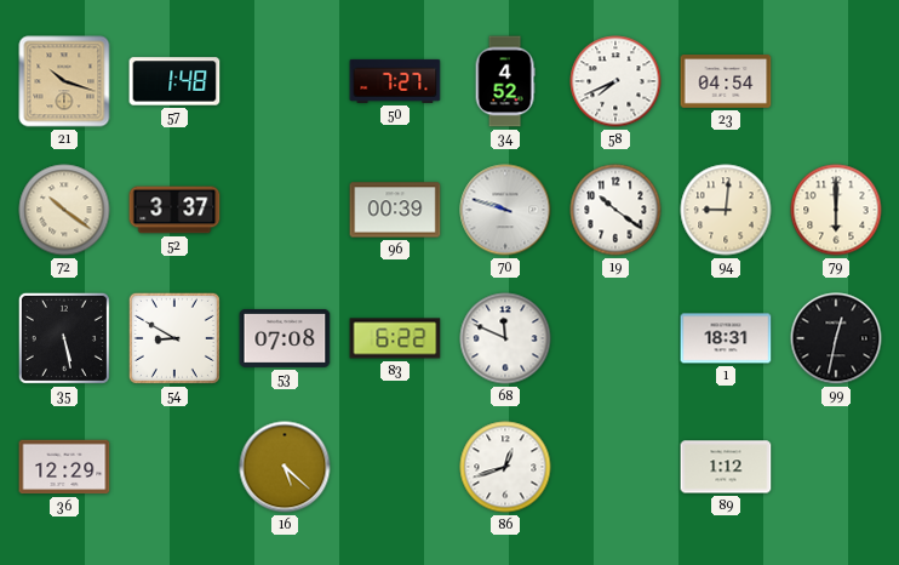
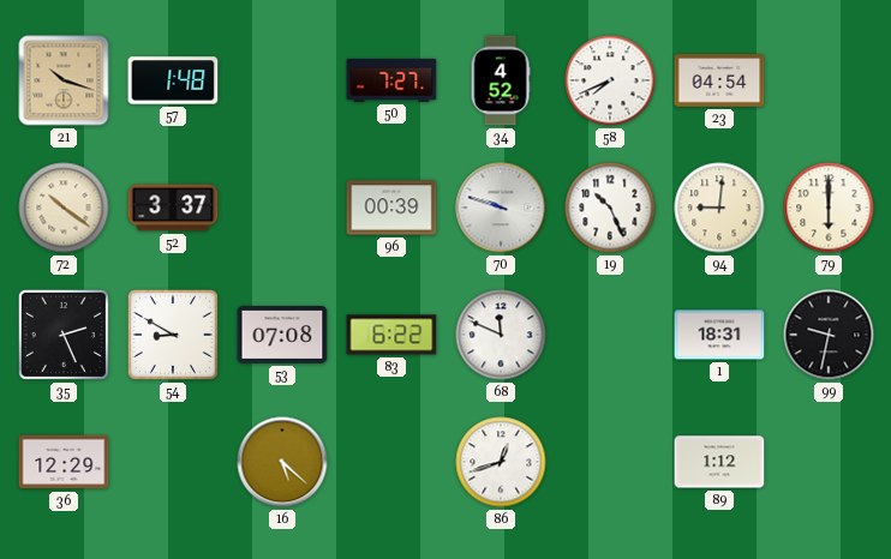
19: 10:21 -> 10:26 (610, 208)
35: 5:28 -> 2:26 (64, 335)
99: 12:32 -> 9:32 (829, 335)
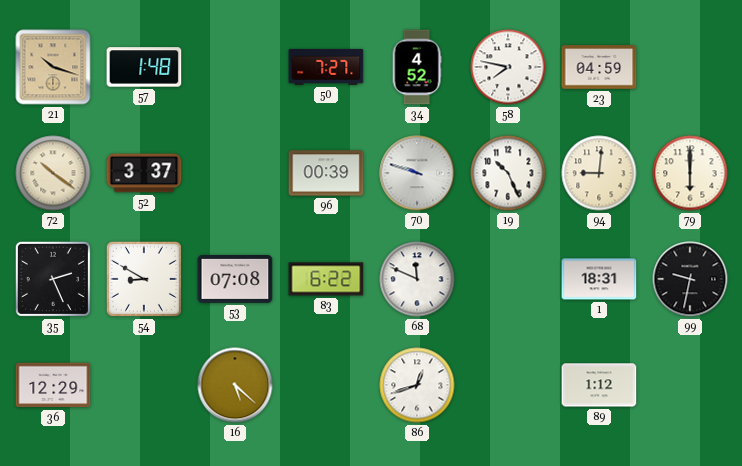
58: 7:41 -> 7:47 (508, 67)
23: 04:54 -> 04:59 (599, 67)
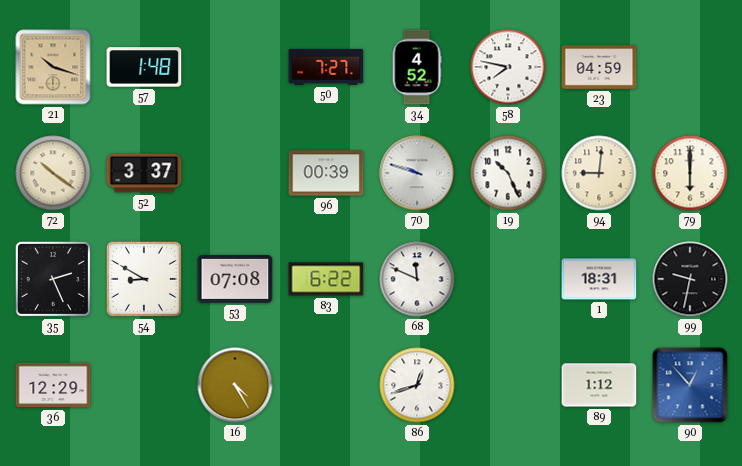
16: 5:22 -> 4:25 (235, 385)
90: none -> 12:53 (690, 385)
